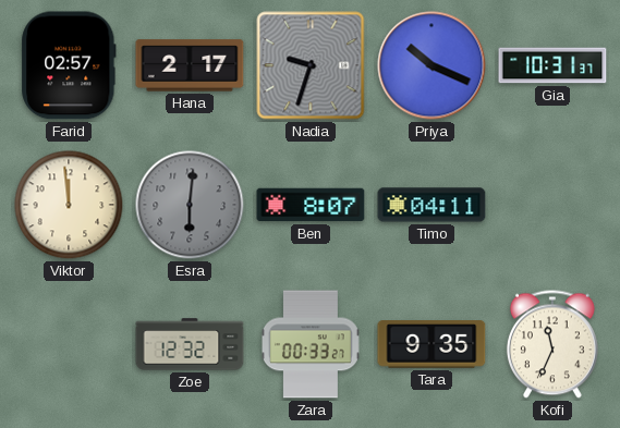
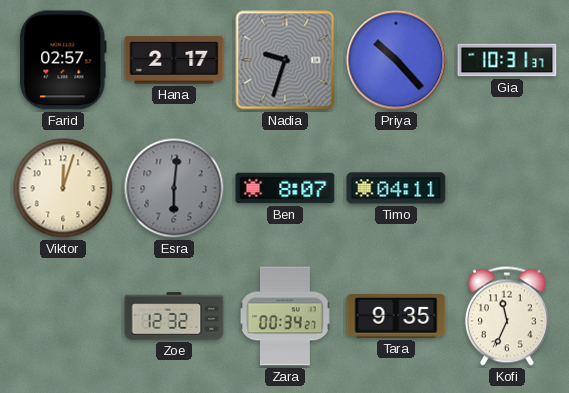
Priya: 10:19 -> 10:23 (396, 60)
Viktor: 11:59 -> 12:03 (63, 188)
Zara: 00:33 -> 00:34 (285, 316)
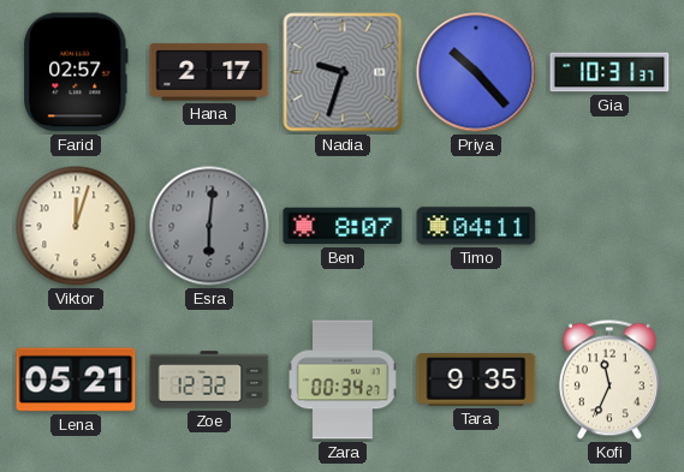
Lena: none -> 05:21 (76, 380)
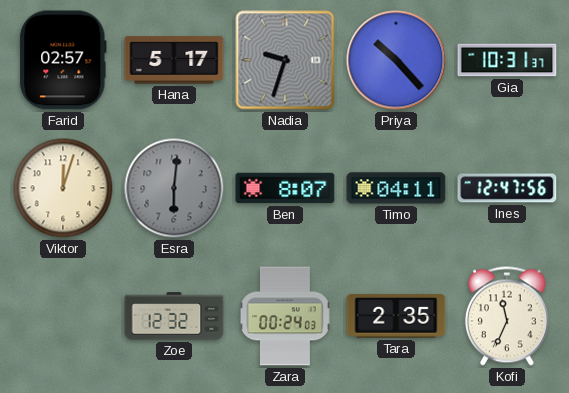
Hana: 2:17 -> 5:17 (174, 60)
Ines: none -> 12:47 (507, 188)
Lena: 05:21 -> none (76, 380)
Zara: 00:34 -> 00:24 (285, 316)
Tara: 9:35 -> 2:35 (396, 317)
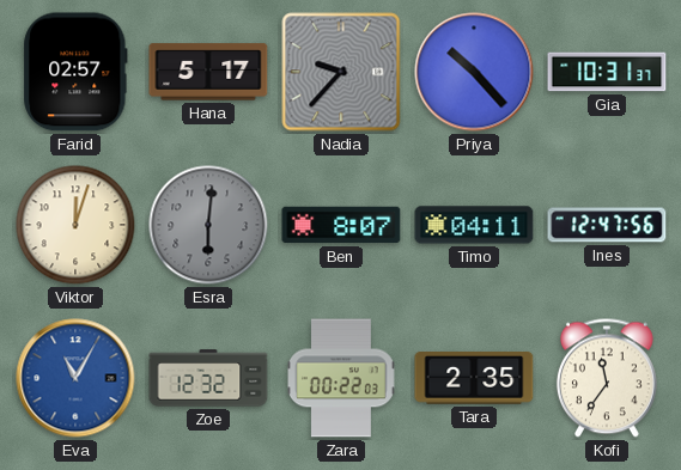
Nadia: 9:33 -> 9:37 (341, 72)
Eva: none -> 11:05 (75, 378)
Zara: 00:24 -> 00:22 (341, 378)
Kofi: 11:34 -> 11:36 (607, 378)
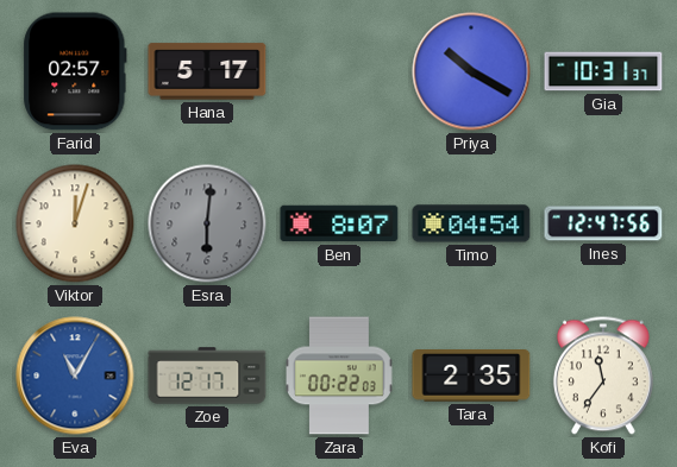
Nadia: 9:37 -> none (341, 72)
Priya: 10:23 -> 10:20 (471, 71)
Timo: 04:11 -> 04:54 (471, 223)
Zoe: 12:32 -> 12:17 (207, 376)
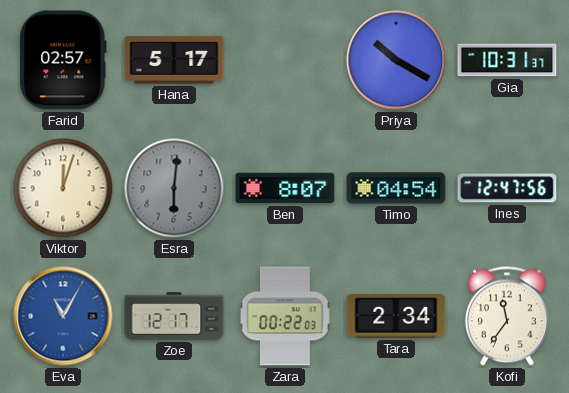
Tara: 2:35 -> 2:34 (396, 317)
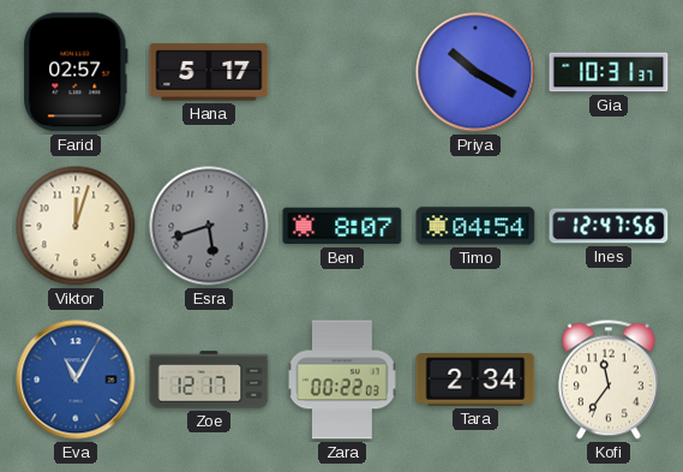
Esra: 6:01 -> 5:42 (209, 226)
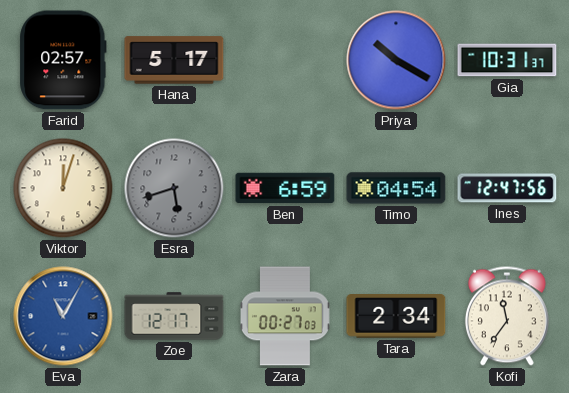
Ben: 8:07 -> 6:59 (285, 188)
Zara: 00:22 -> 00:27 (285, 316)
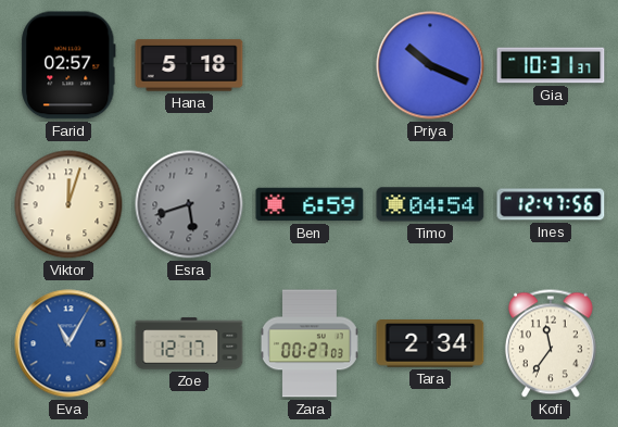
Hana: 5:17 -> 5:18 (189, 65)
Priya: 10:20 -> 10:19 (430, 65)
